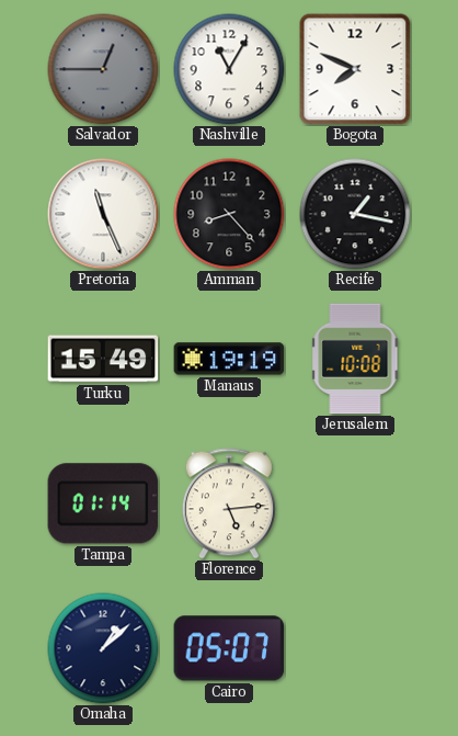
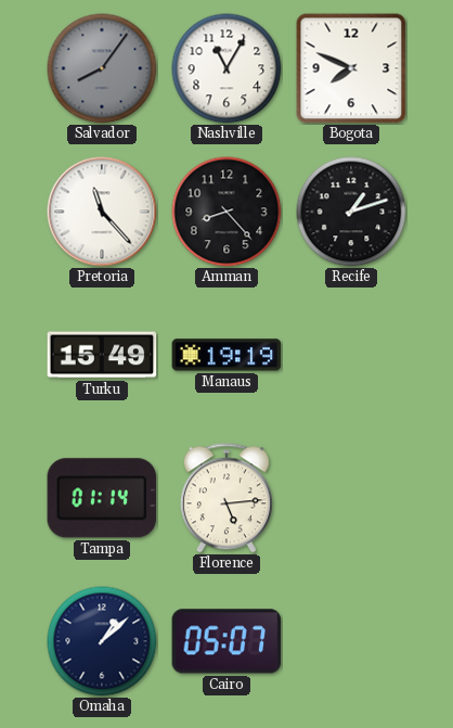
Salvador: 12:45 -> 8:06 (102, 68)
Pretoria: 11:26 -> 11:23 (102, 212)
Recife: 1:17 -> 1:12 (351, 212)
Jerusalem: 10:08 -> none (355, 359)
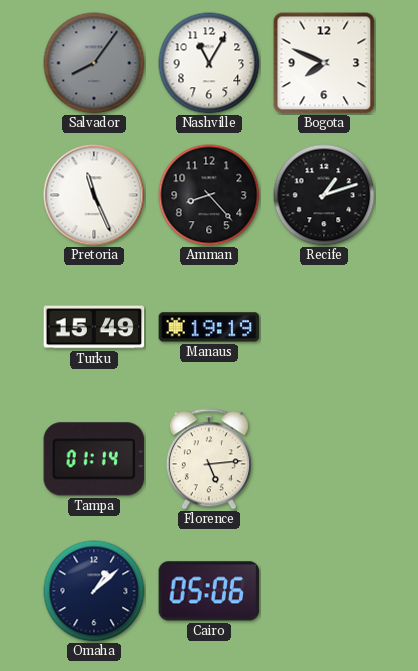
Pretoria: 11:23 -> 11:26 (94, 195)
Cairo: 05:07 -> 05:06 (209, 591)
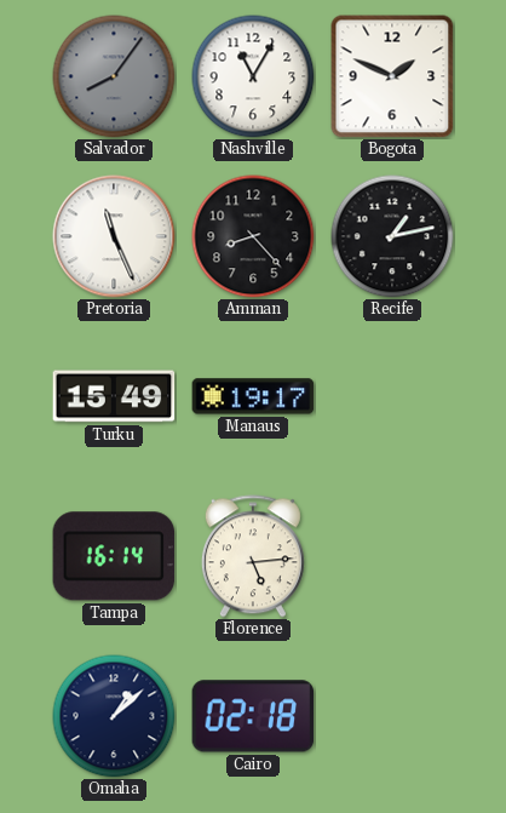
Bogota: 7:49 -> 1:49 (392, 76)
Recife: 1:12 -> 1:13 (392, 236)
Manaus: 19:19 -> 19:17 (253, 396)
Tampa: 01:14 -> 16:14 (114, 556)
Cairo: 05:06 -> 02:18 (253, 716)
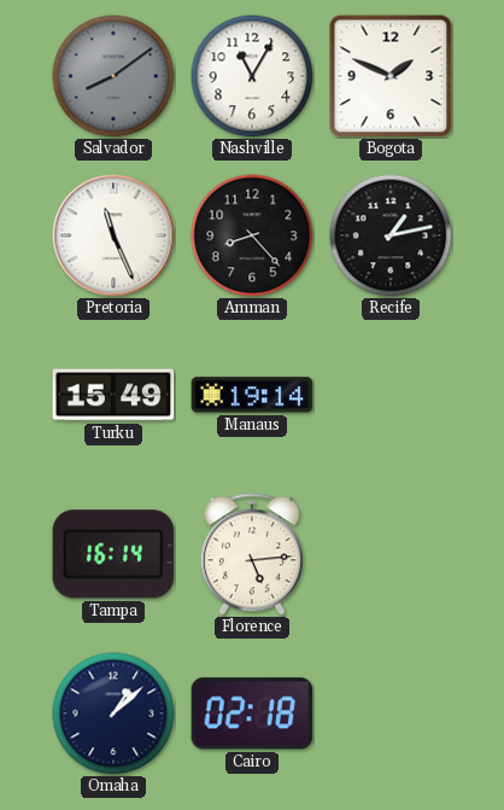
Salvador: 8:06 -> 8:09 (113, 76)
Manaus: 19:17 -> 19:14 (252, 395)
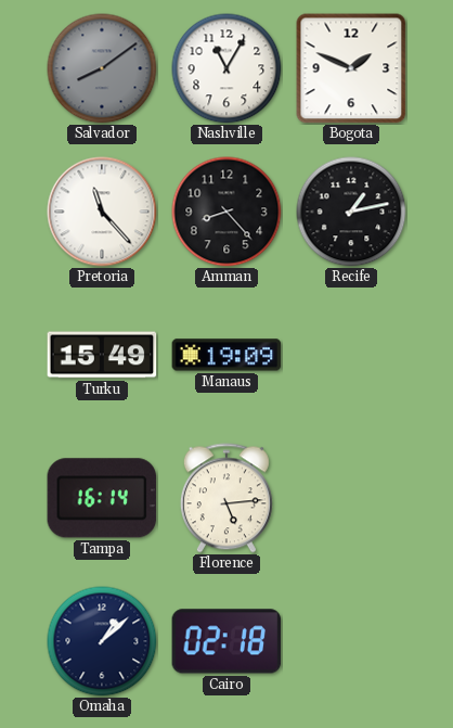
Pretoria: 11:26 -> 11:23 (102, 212)
Manaus: 19:14 -> 19:09 (226, 355)
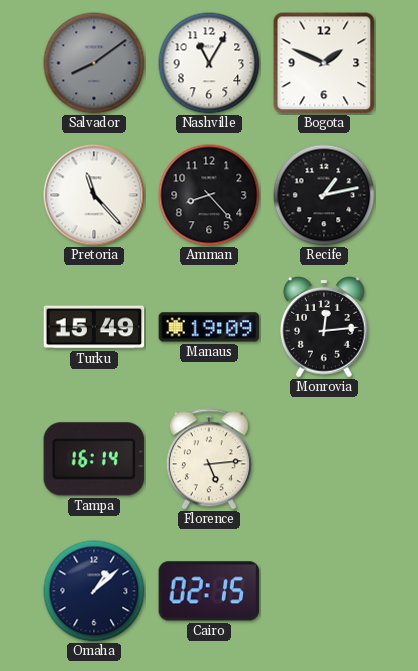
Monrovia: none -> 12:14 (324, 327)
Cairo: 02:18 -> 02:15 (209, 591)
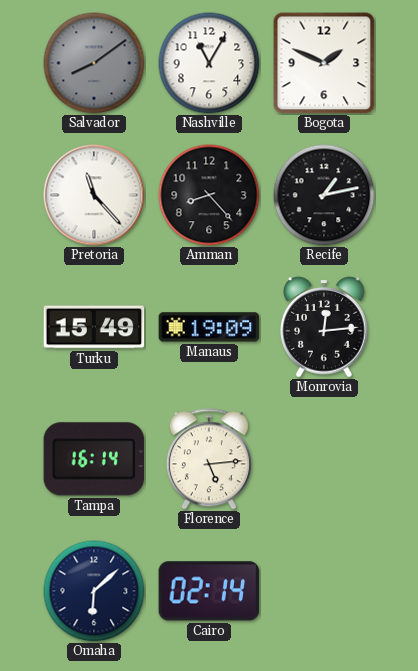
Omaha: 1:08 -> 6:08 (94, 591)
Cairo: 02:15 -> 02:14 (209, 591)
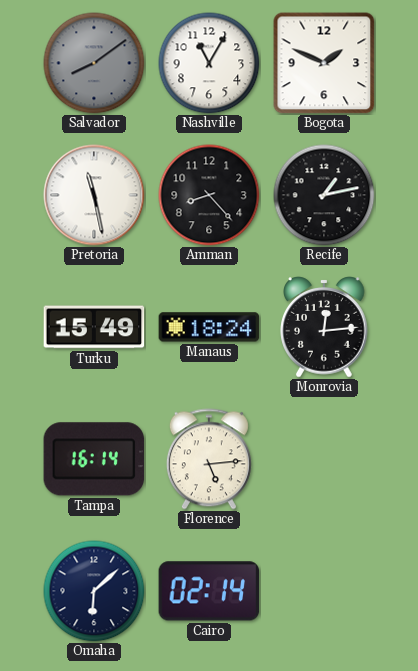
Pretoria: 11:23 -> 11:28 (94, 195)
Manaus: 19:09 -> 18:24 (209, 327)
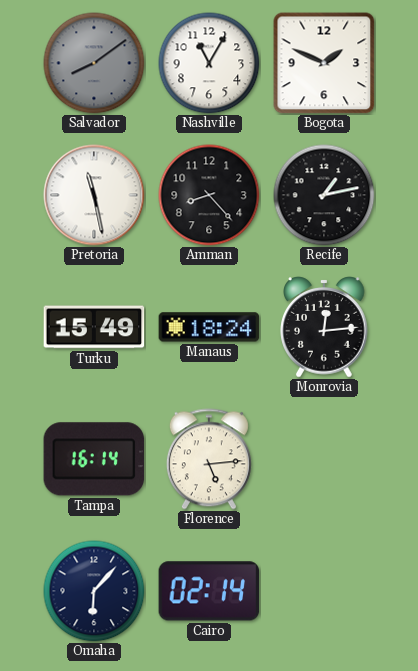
Omaha: 6:08 -> 6:07 (94, 591)
